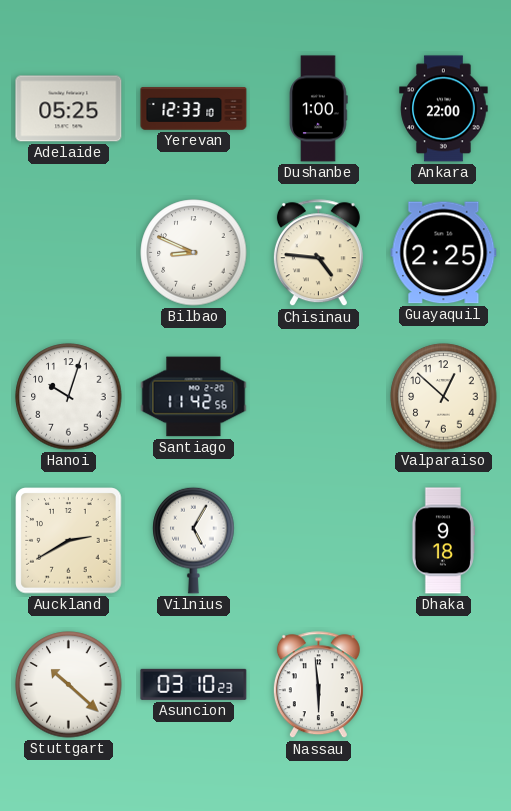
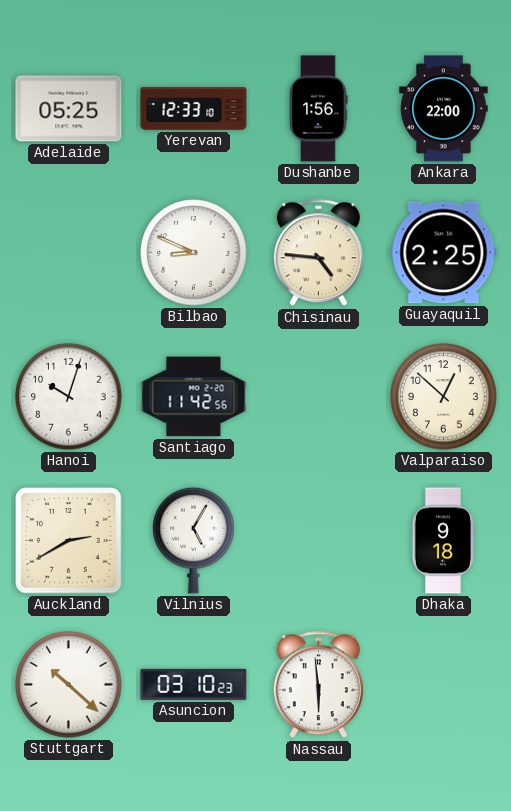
Dushanbe: 1:00 -> 1:56 (318, 109)
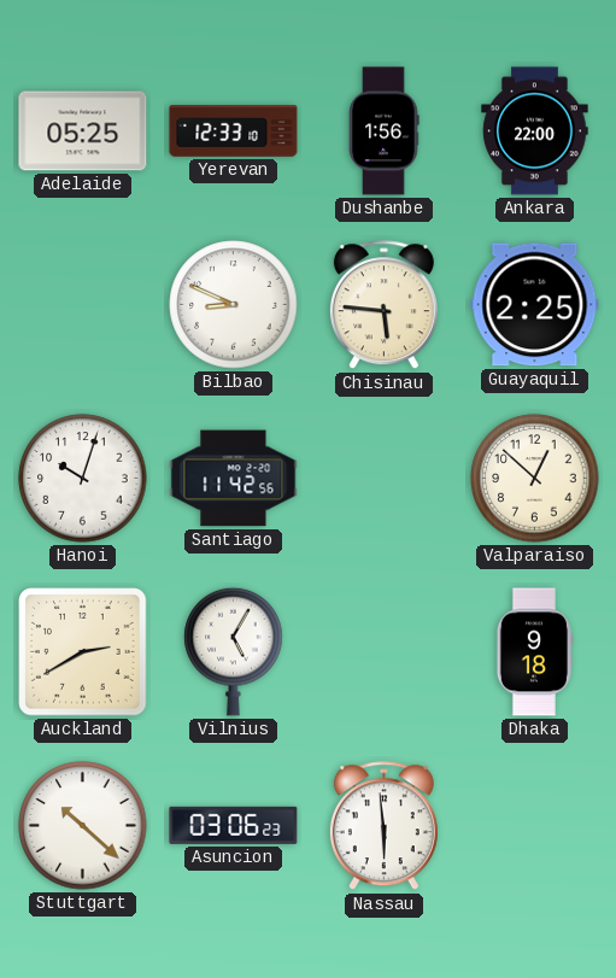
Chisinau: 4:46 -> 5:46 (383, 305)
Asuncion: 03:10 -> 03:06 (234, 825)
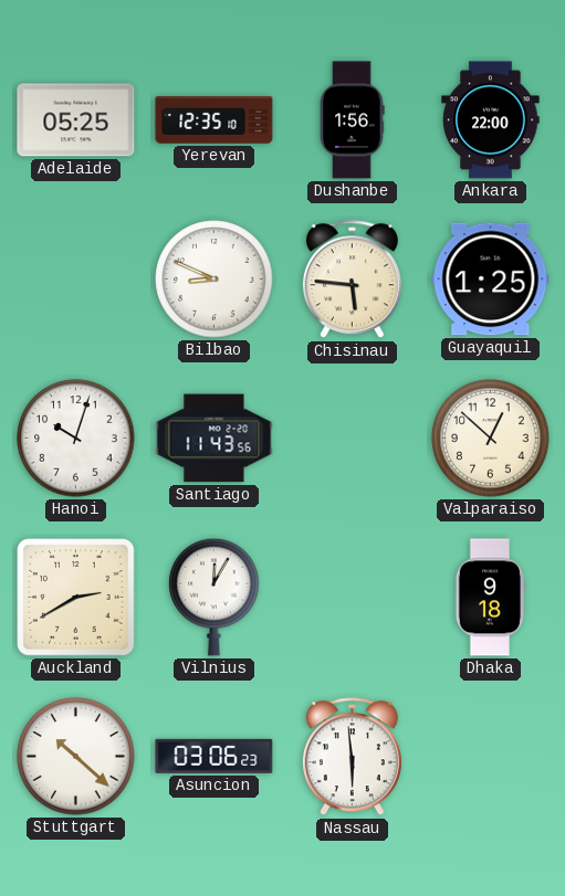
Yerevan: 12:33 -> 12:35 (215, 120)
Guayaquil: 2:25 -> 1:25 (491, 280)
Santiago: 11:42 -> 11:43 (215, 439)
Vilnius: 5:05 -> 12:05 (215, 597)
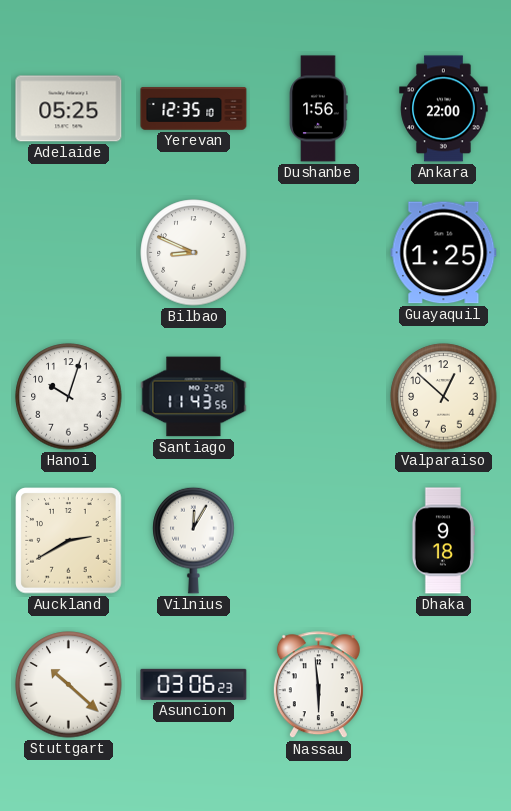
Chisinau: 5:46 -> none (352, 280)
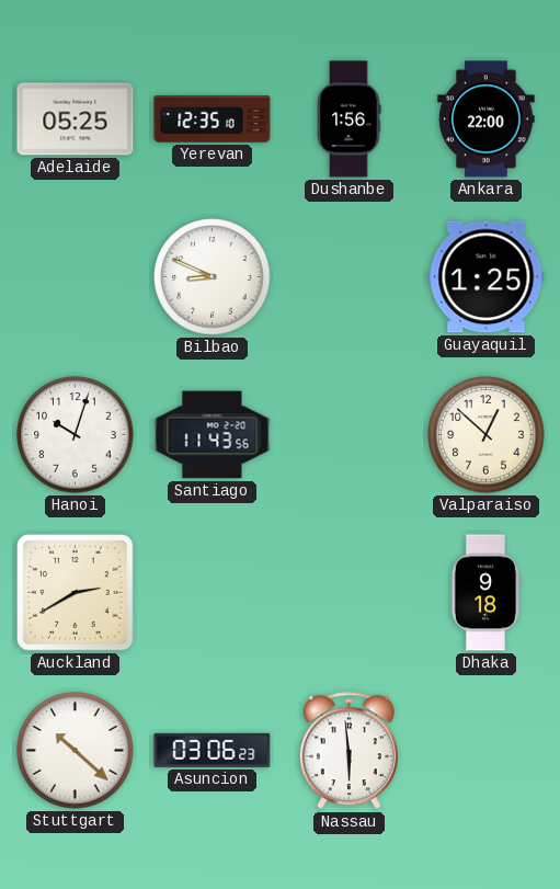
Vilnius: 12:05 -> none (194, 540)
